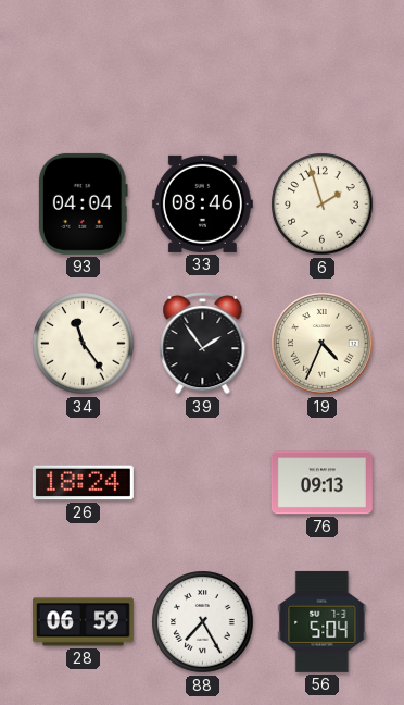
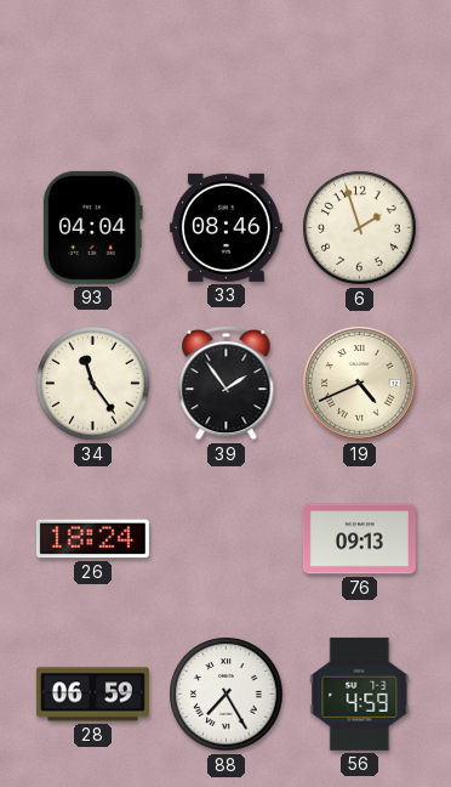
19: 4:34 -> 4:41 (360, 384)
56: 5:04 -> 4:59 (360, 693)
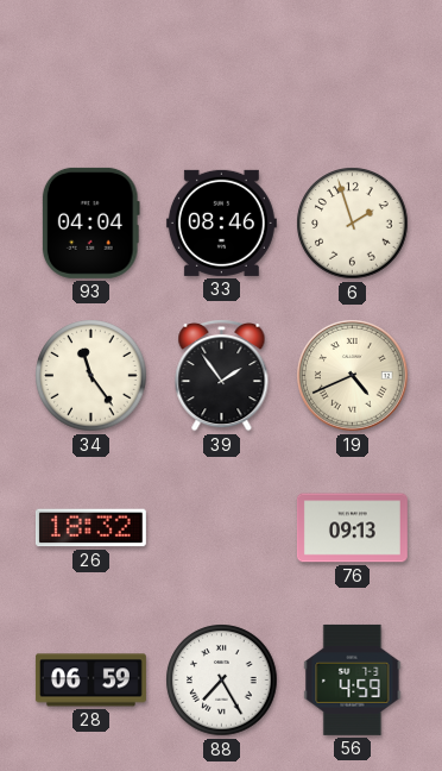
26: 18:24 -> 18:32 (90, 528)
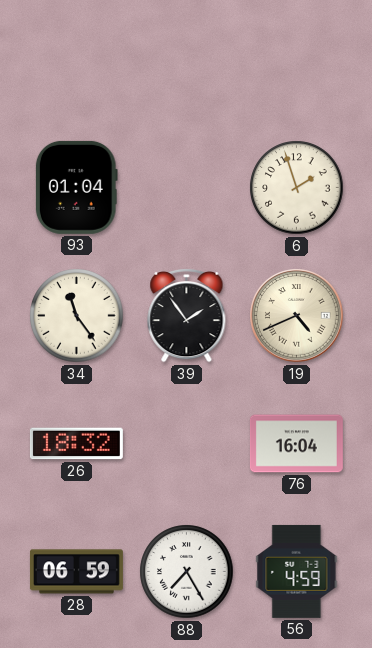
93: 04:04 -> 01:04 (76, 187)
33: 08:46 -> none (221, 222)
76: 09:13 -> 16:04 (296, 444)
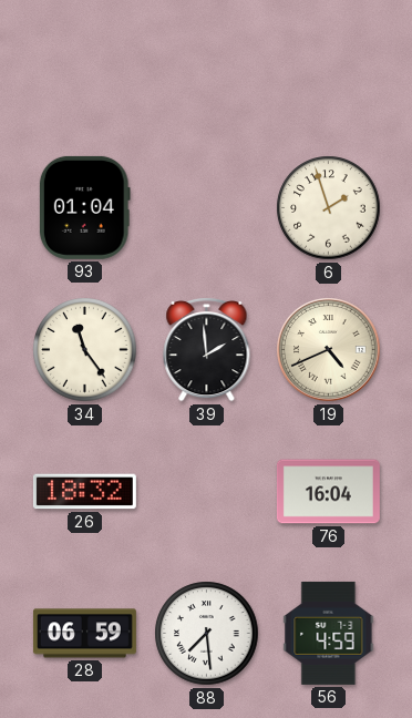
39: 1:54 -> 1:59 (207, 349)
88: 7:25 -> 7:29 (207, 634)
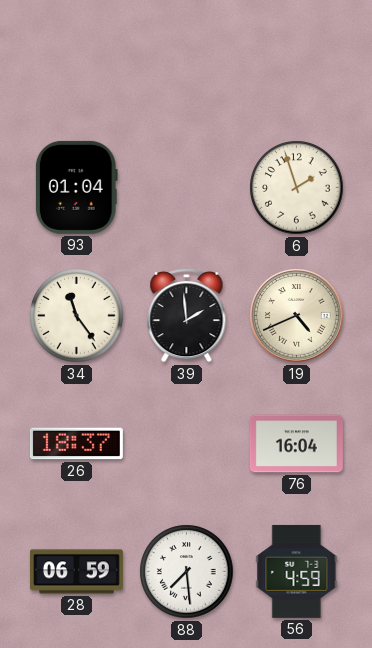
26: 18:32 -> 18:37 (76, 444)
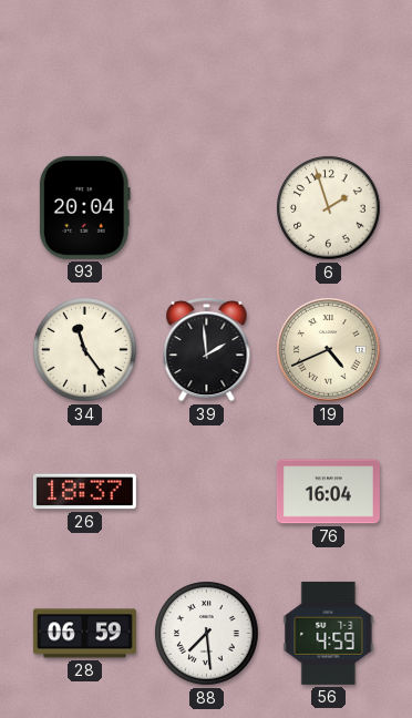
93: 01:04 -> 20:04 (84, 207)
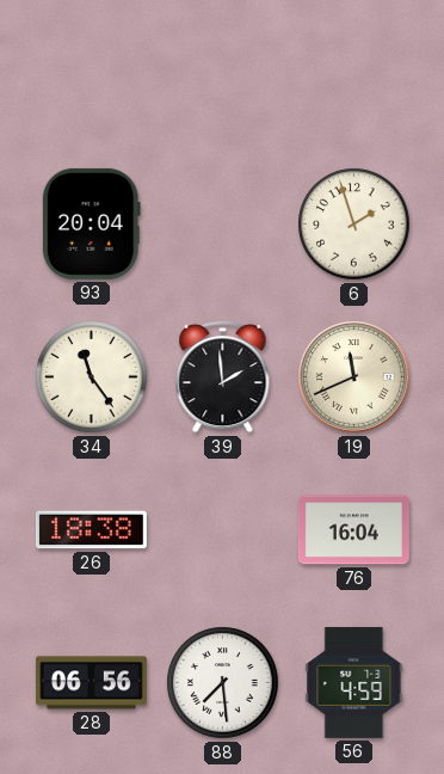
19: 4:41 -> 11:41 (354, 377)
26: 18:37 -> 18:38 (91, 530)
28: 06:59 -> 06:56 (91, 683)
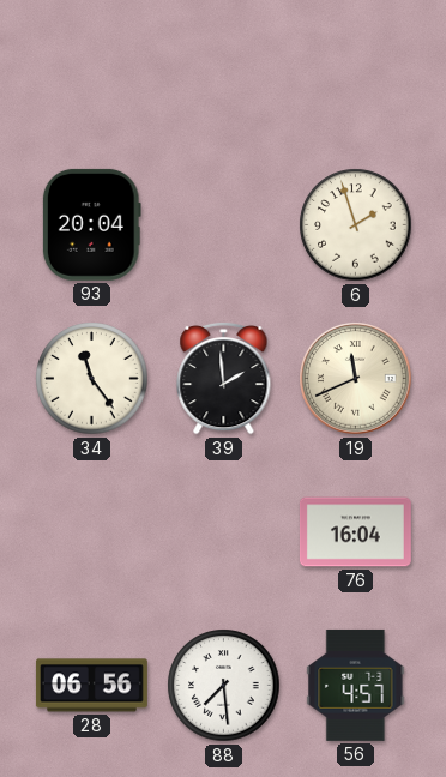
26: 18:38 -> none (91, 530)
56: 4:59 -> 4:57 (356, 685)
